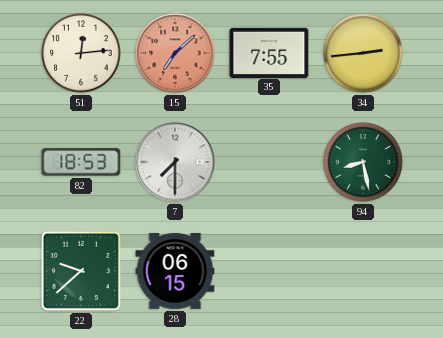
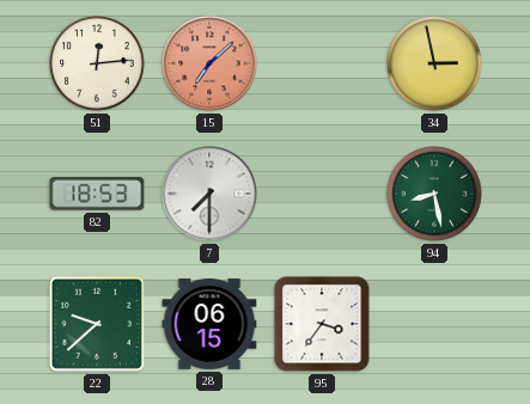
35: 7:55 -> none (269, 52)
34: 2:44 -> 2:58 (434, 63)
95: none -> 3:36 (322, 324)
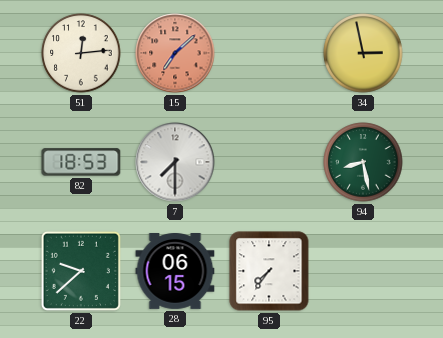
95: 3:36 -> 7:36 (269, 271)
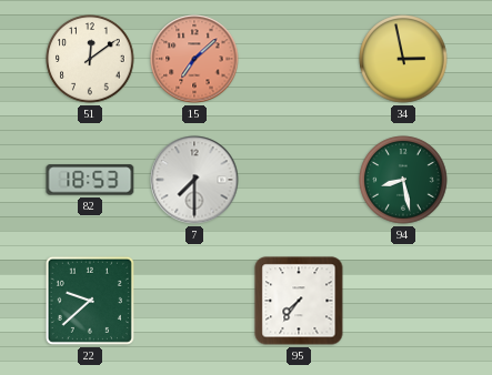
51: 12:14 -> 12:09 (90, 59)
28: 06:15 -> none (175, 272)
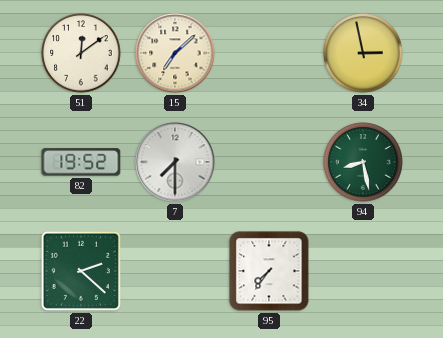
15 dial: salmon -> cream (175, 53)
82: 18:53 -> 19:52 (81, 162)
22: 9:38 -> 2:22 (81, 271)
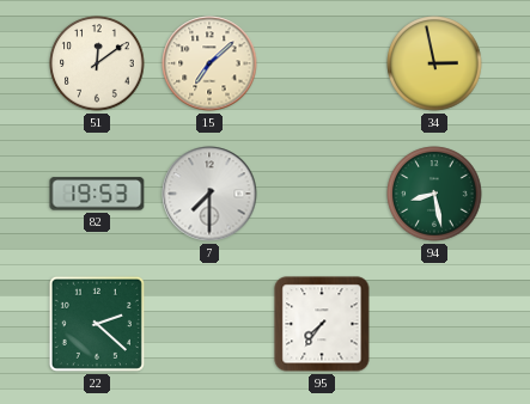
82: 19:52 -> 19:53 (97, 194)
